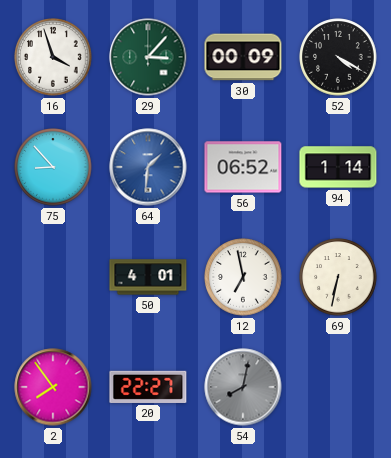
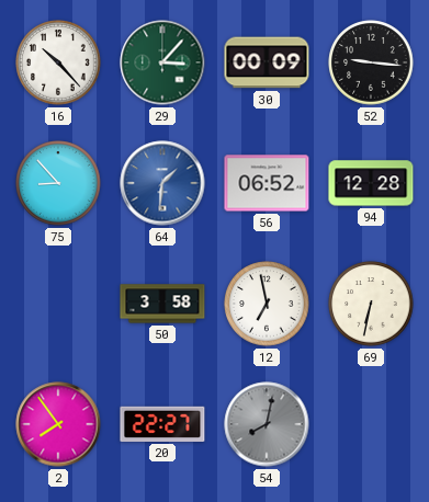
16: 3:57 -> 10:23 (58, 62)
52: 4:20 -> 9:16 (371, 62)
94: 1:14 -> 12:28 (371, 183)
50: 4:01 -> 3:58 (162, 304)
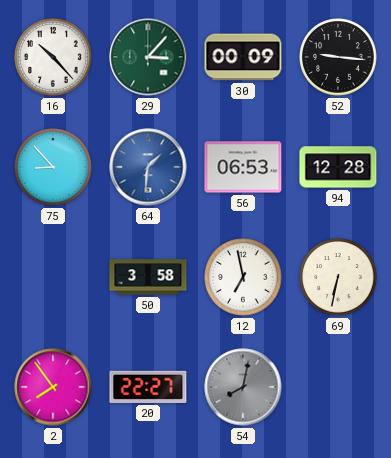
56: 06:52 -> 06:53 (243, 167)
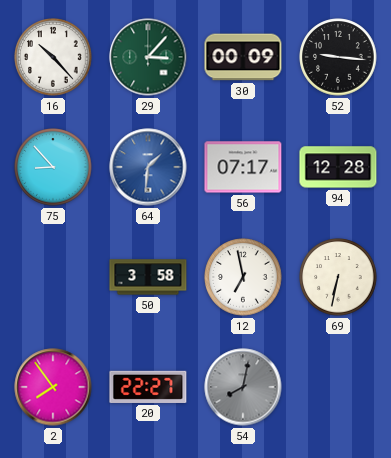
56: 06:53 -> 07:17 (243, 167)
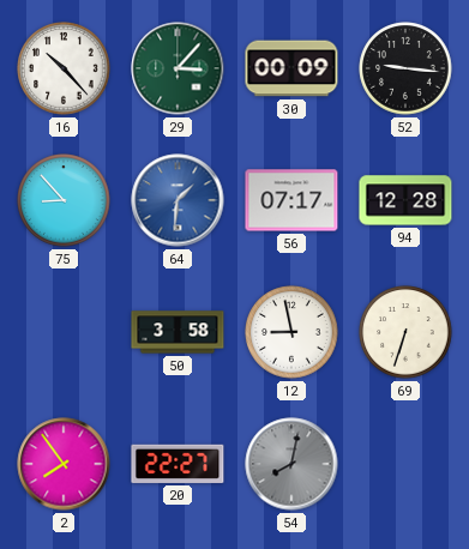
12: 6:58 -> 8:58 (291, 332)
69: 6:32 -> 6:33 (405, 332)
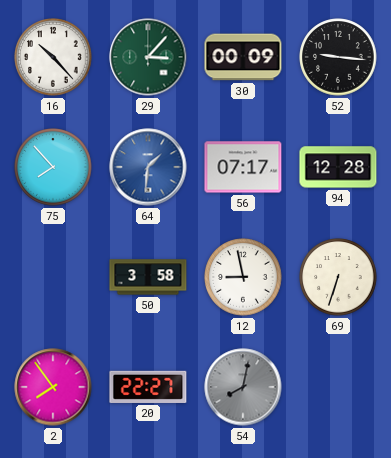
75: 8:53 -> 7:53 (53, 167)
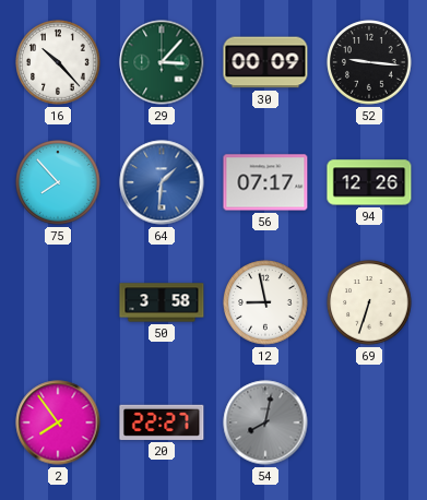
94: 12:28 -> 12:26 (369, 182)
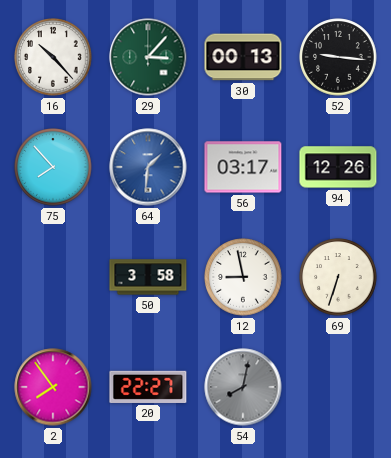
30: 00:09 -> 00:13 (243, 57)
56: 07:17 -> 03:17 (243, 167)
